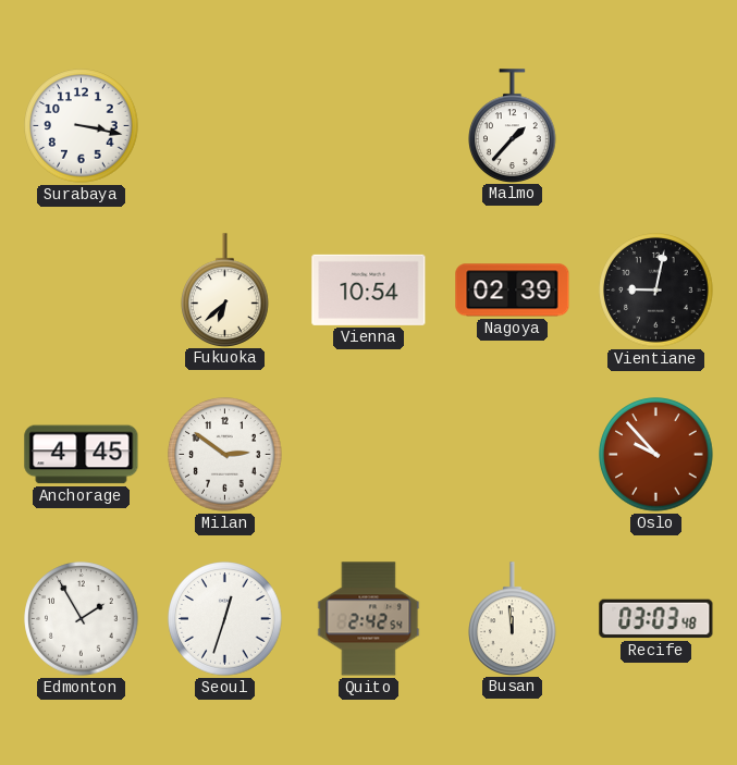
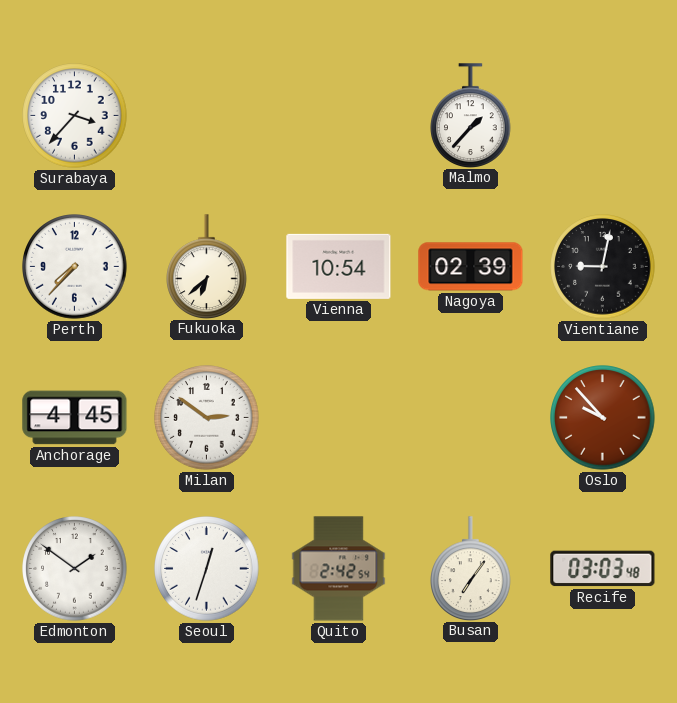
Surabaya: 3:17 -> 3:37 (75, 116)
Perth: none -> 7:37 (75, 267)
Edmonton: 1:55 -> 1:51 (75, 569)
Busan: 11:59 -> 7:06 (471, 568)
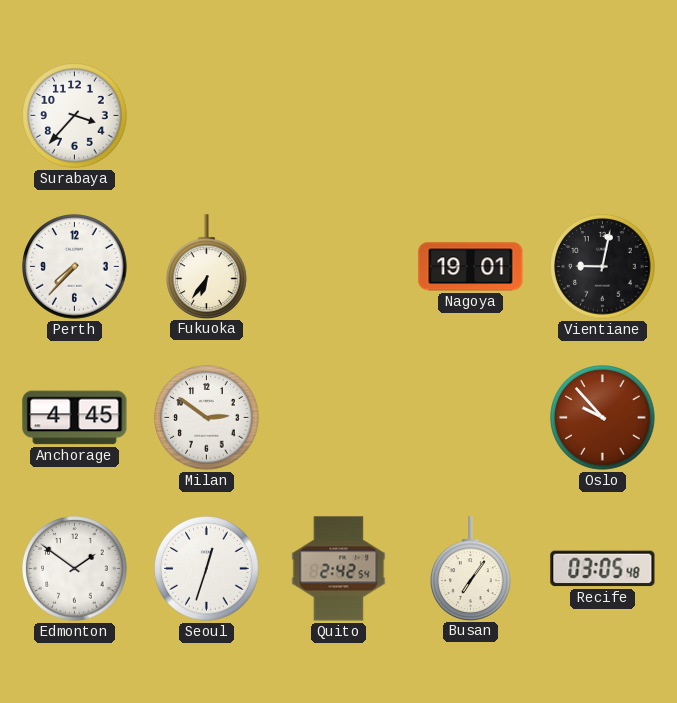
Malmo: 1:37 -> none (471, 115)
Fukuoka: 6:38 -> 6:36 (207, 266)
Vienna: 10:54 -> none (339, 266)
Nagoya: 02:39 -> 19:01 (471, 267)
Recife: 03:03 -> 03:05 (603, 569)
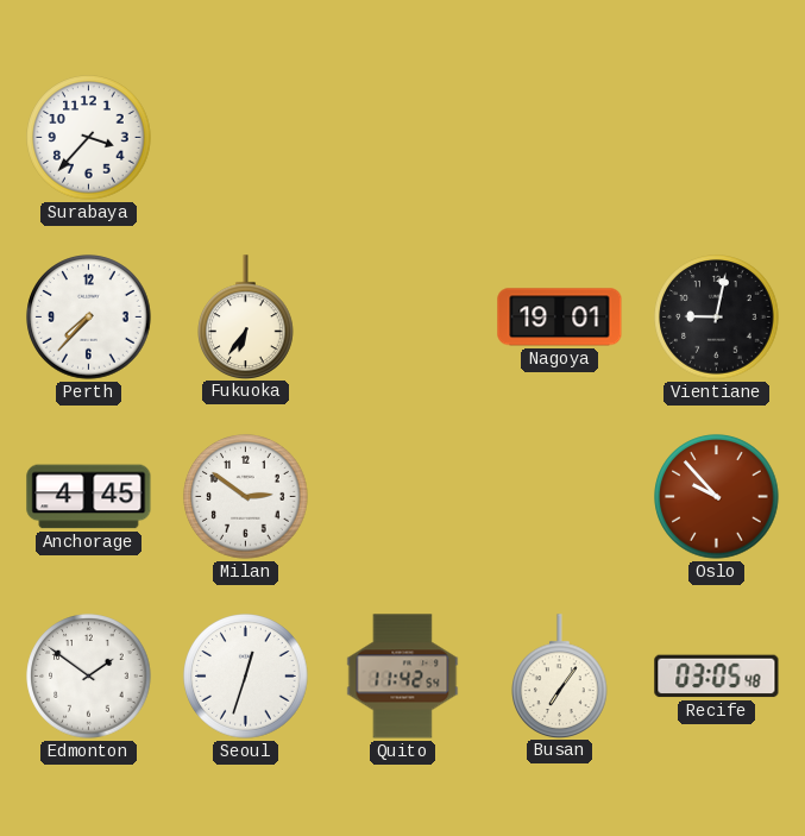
Quito: 2:42 -> 11:42 (403, 677)
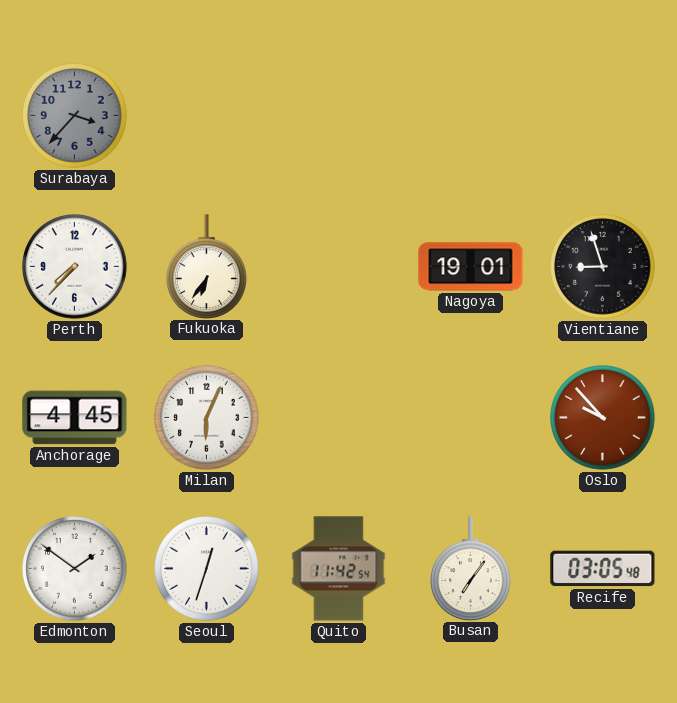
Surabaya dial: white -> grey (75, 116)
Vientiane: 9:02 -> 8:57 (603, 267)
Milan: 2:51 -> 6:04 (207, 418)
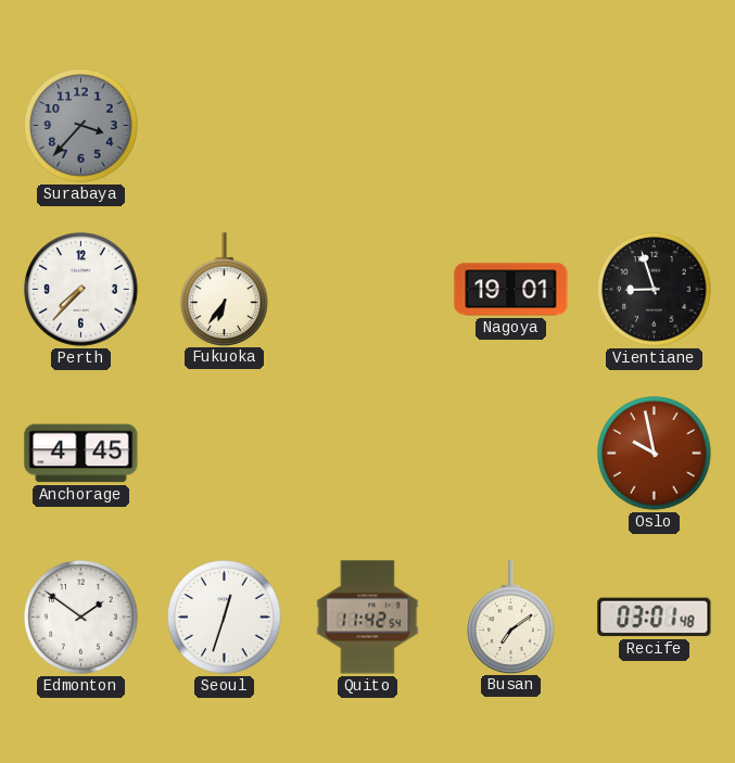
Milan: 6:04 -> none (207, 418)
Oslo: 9:53 -> 9:58 (655, 454)
Busan: 7:06 -> 7:09 (511, 616)
Recife: 03:05 -> 03:01 (655, 618)
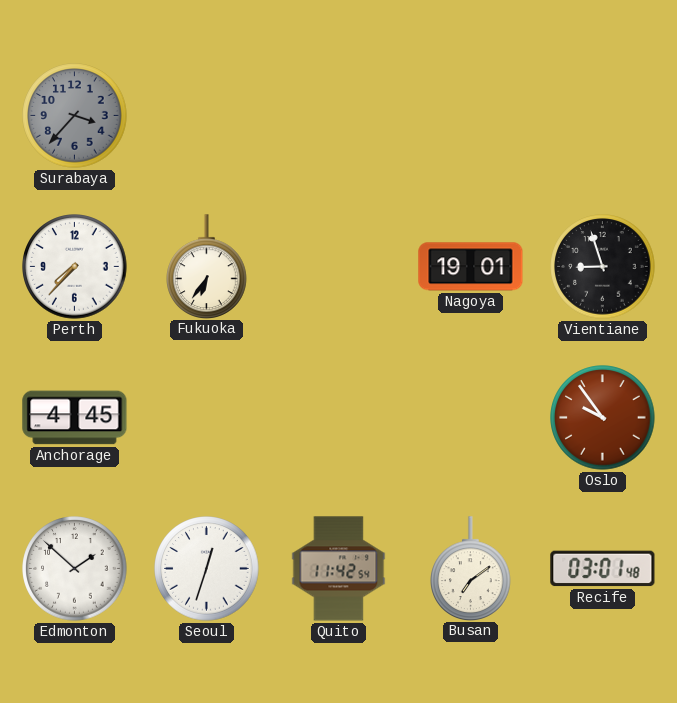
Oslo: 9:58 -> 9:54 (603, 418)
Edmonton: 1:51 -> 1:52 (75, 569)
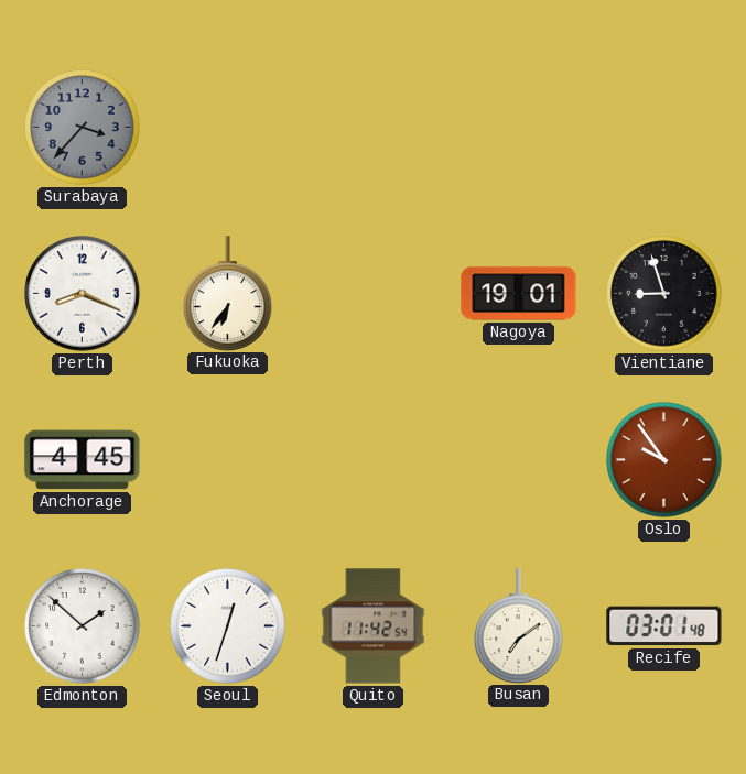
Perth: 7:37 -> 8:19 (83, 294)
